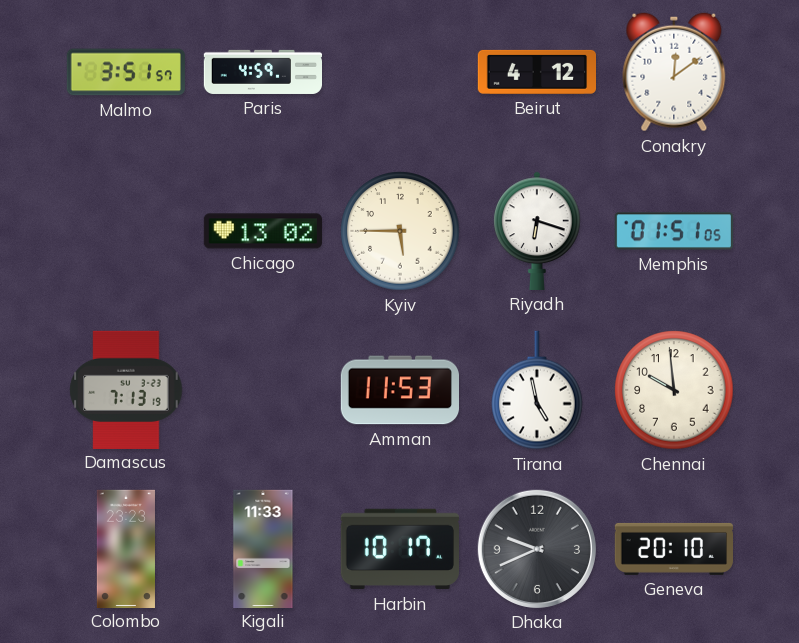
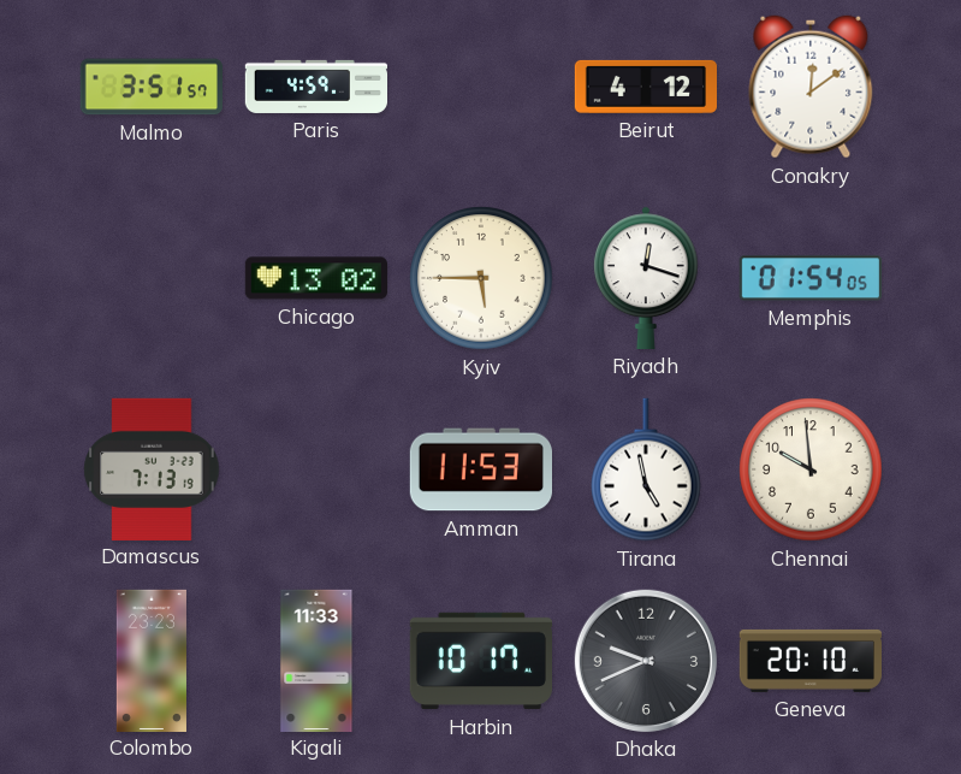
Riyadh: 6:18 -> 12:18 (646, 278)
Memphis: 01:51 -> 01:54 (811, 278)
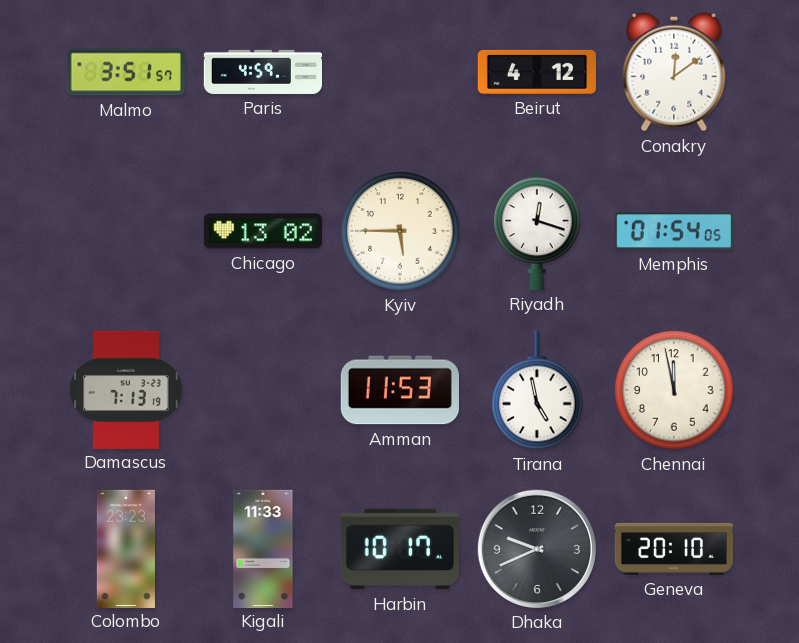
Chennai: 9:59 -> 11:58 (674, 390)
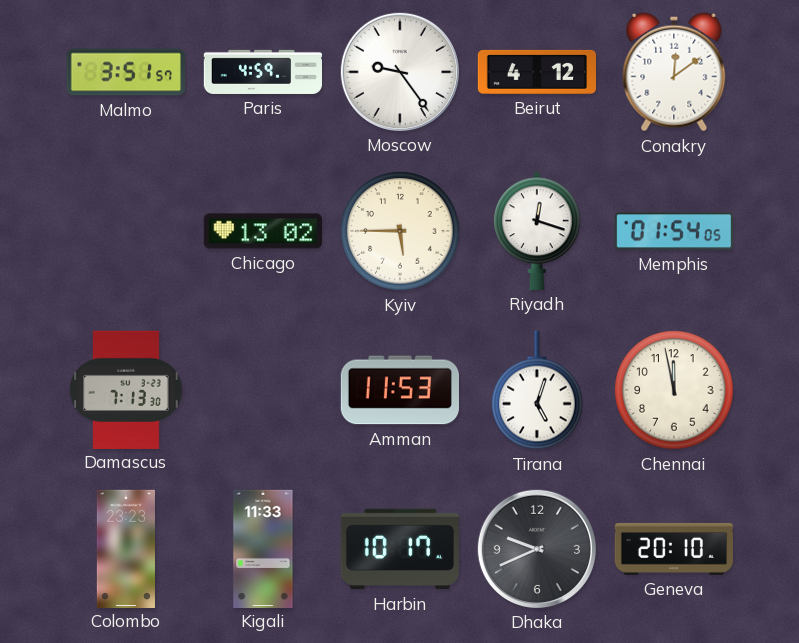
Moscow: none -> 9:24 (400, 72)
Damascus: 7:13:19 -> 7:13:30 (126, 389)
Tirana: 4:58 -> 5:03 (537, 390)
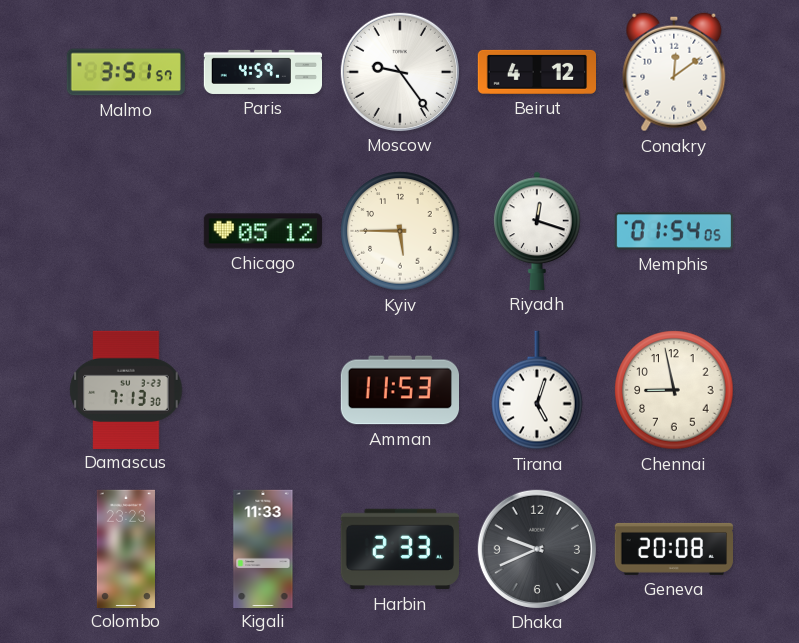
Chicago: 13:02 -> 05:12 (263, 231)
Chennai: 11:58 -> 8:58 (674, 390)
Harbin: 10:17 -> 2:33 (399, 549)
Geneva: 20:10 -> 20:08 (673, 549)
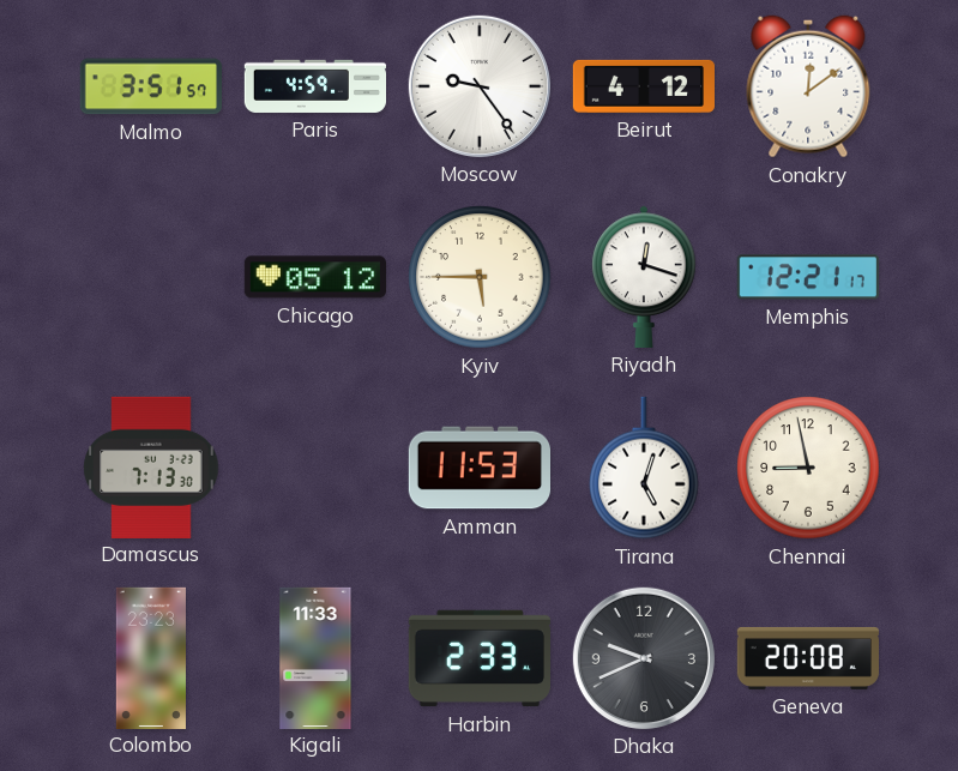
Memphis: 01:54 -> 12:21 (808, 277)
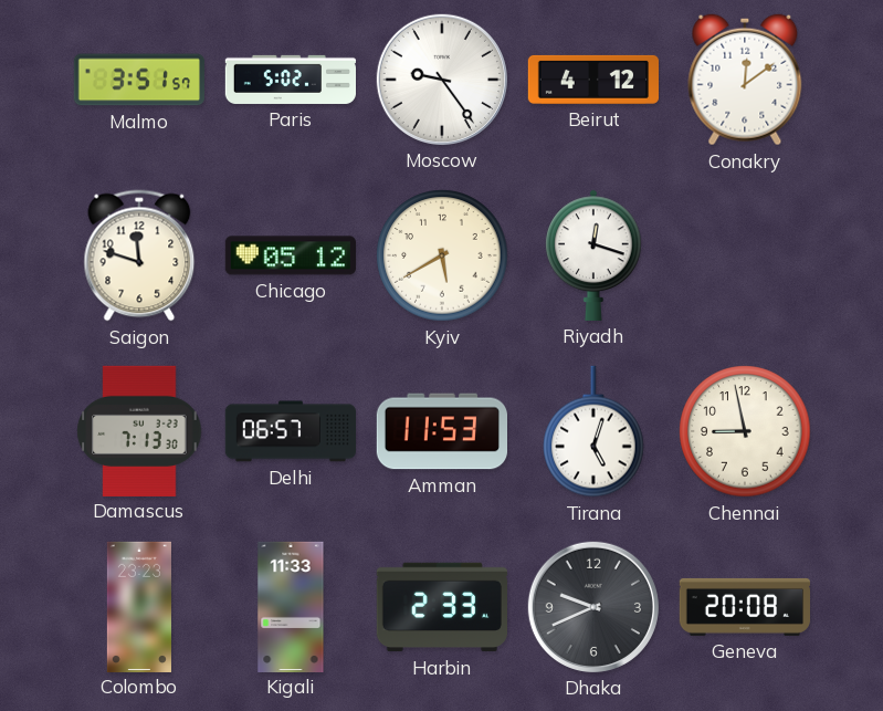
Paris: 4:59 -> 5:02 (291, 80)
Saigon: none -> 11:48 (139, 255)
Kyiv: 5:45 -> 5:40 (442, 255)
Memphis: 12:21 -> none (808, 277)
Delhi: none -> 06:57 (290, 431)
